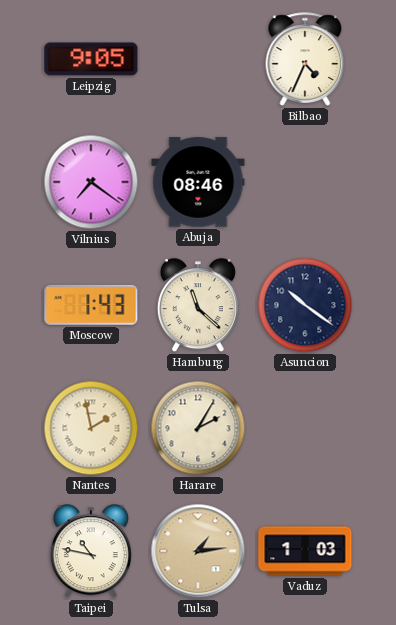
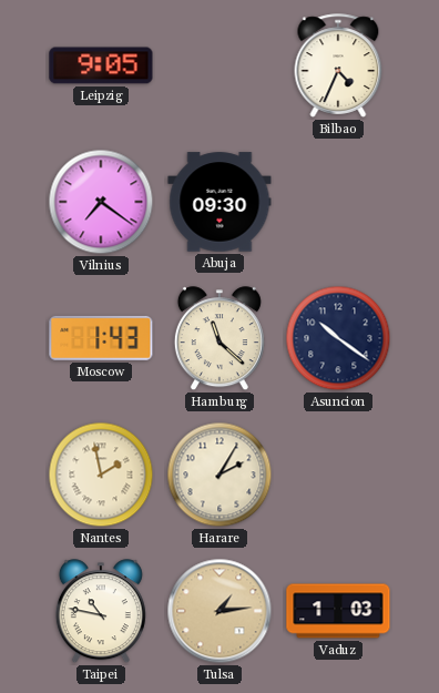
Abuja: 08:46 -> 09:30 (219, 202)
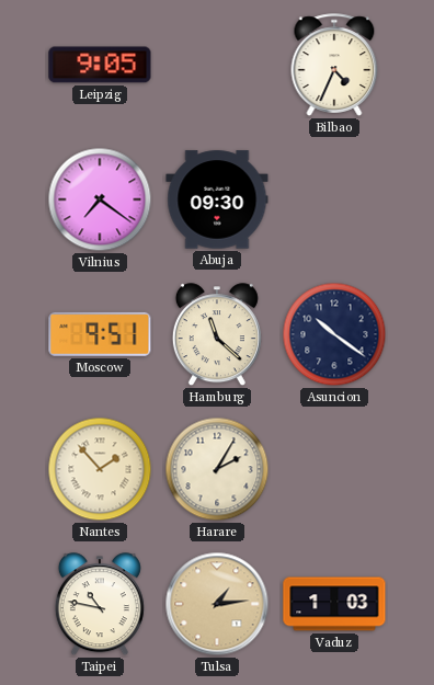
Moscow: 1:43 -> 9:51 (100, 334)
Nantes: 1:58 -> 1:53 (100, 469)
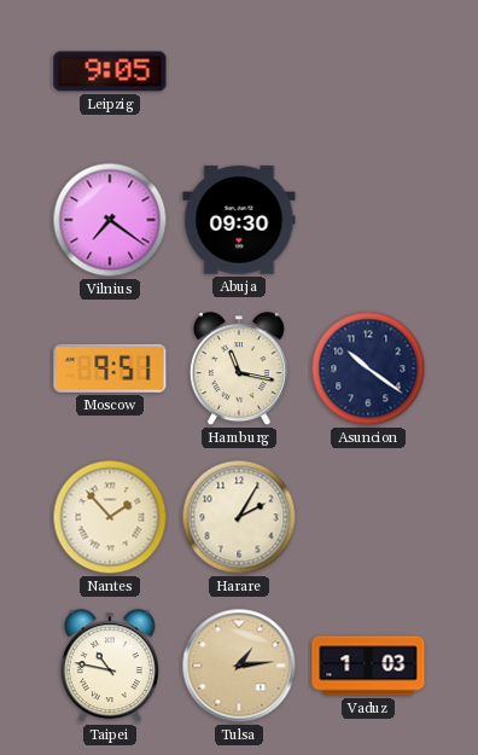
Bilbao: 4:34 -> none (334, 65)
Hamburg: 11:22 -> 11:17 (239, 370)
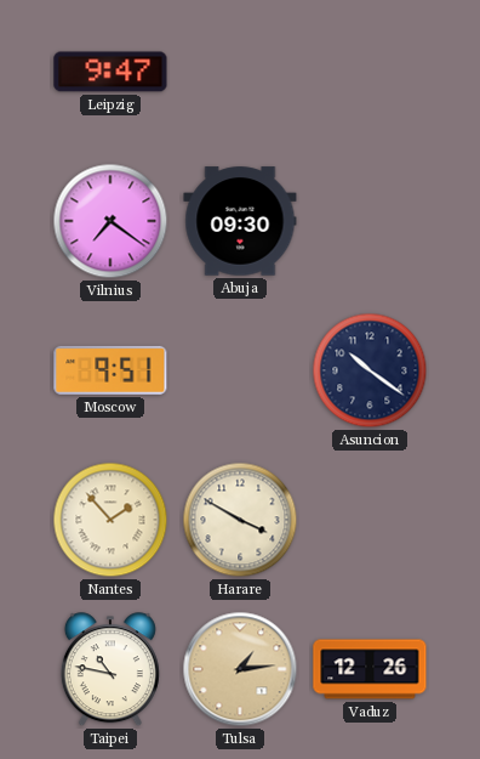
Leipzig: 9:05 -> 9:47 (110, 72)
Hamburg: 11:17 -> none (239, 370)
Harare: 2:05 -> 3:50 (240, 520)
Vaduz: 1:03 -> 12:26 (370, 669)
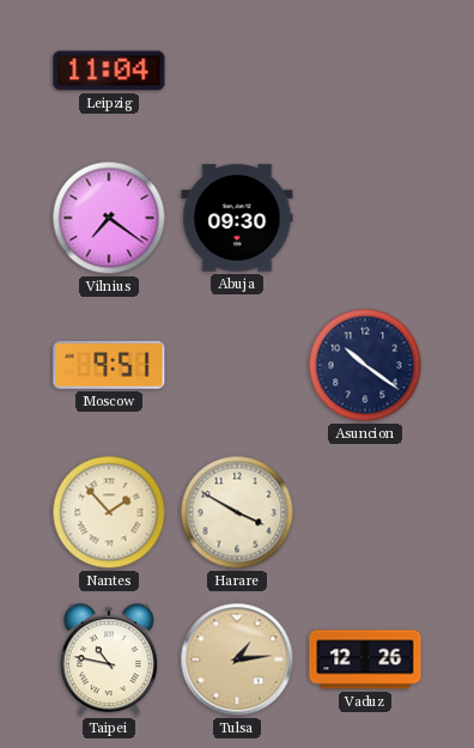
Leipzig: 9:47 -> 11:04 (109, 71)
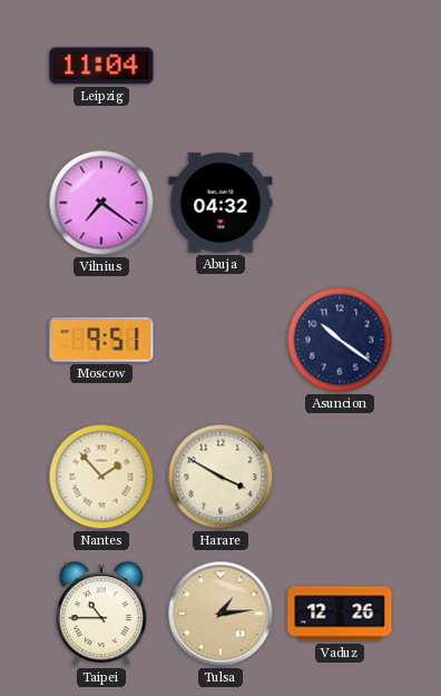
Abuja: 09:30 -> 04:32 (220, 203)
Taipei: 10:47 -> 10:45 (101, 615)
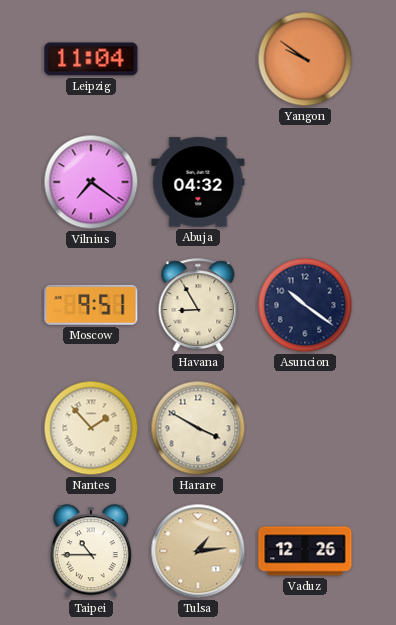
Yangon: none -> 9:51 (305, 59)
Havana: none -> 8:55 (198, 305)
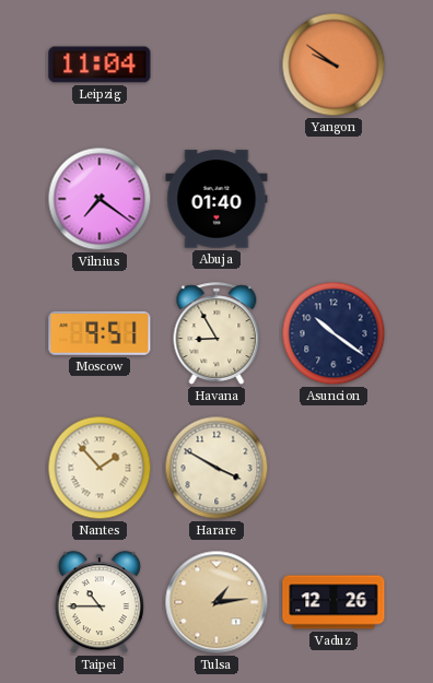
Abuja: 04:32 -> 01:40 (216, 199)
